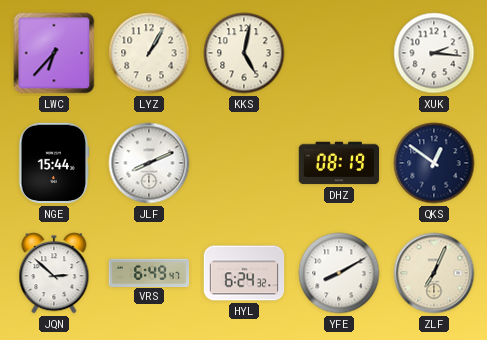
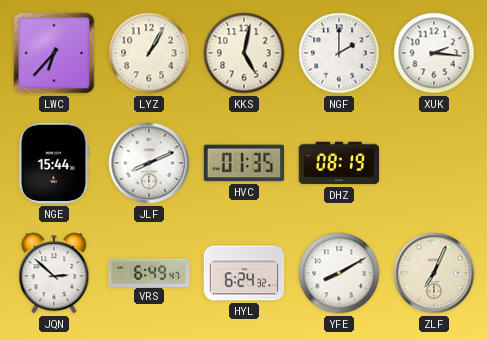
NGF: none -> 2:00 (339, 53)
HVC: none -> 01:35 (244, 163)
QKS: 12:51 -> none (434, 163)
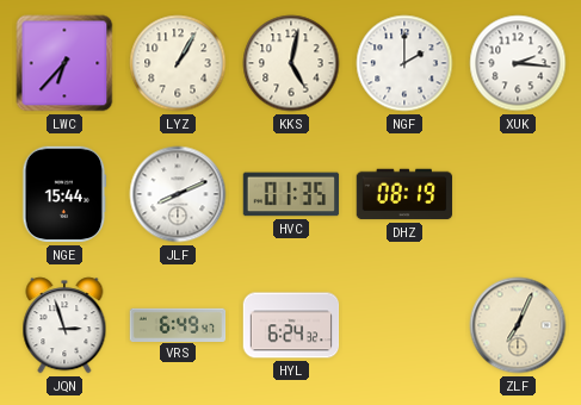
JQN: 2:52 -> 2:57 (64, 325)
YFE: 8:10 -> none (339, 273)
